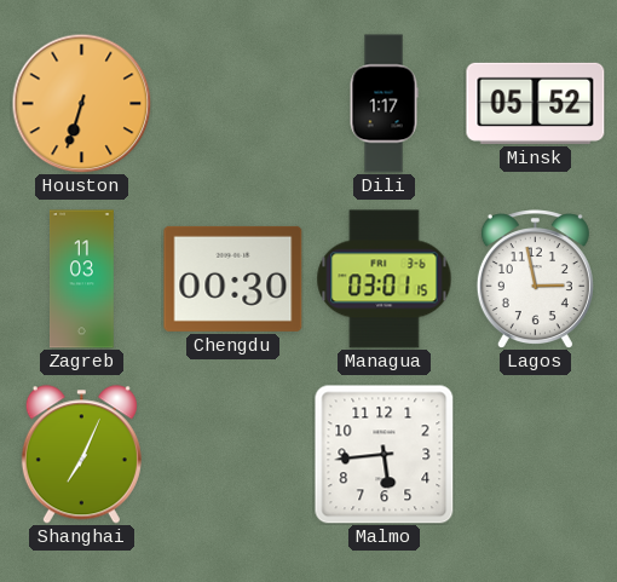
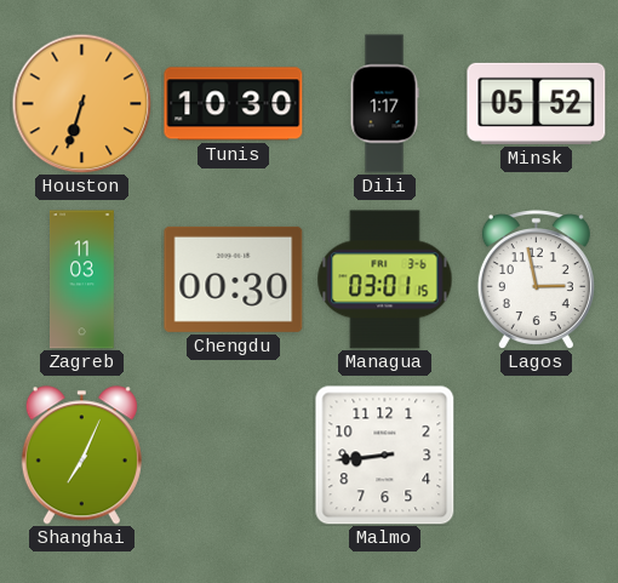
Tunis: none -> 10:30 (234, 104)
Malmo: 5:44 -> 8:44 (385, 456)
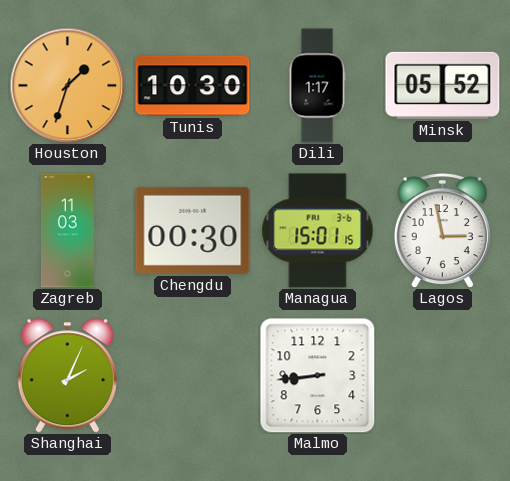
Houston: 6:33 -> 1:33 (67, 85)
Managua: 03:01 -> 15:01 (318, 231)
Shanghai: 7:04 -> 2:04 (67, 376)
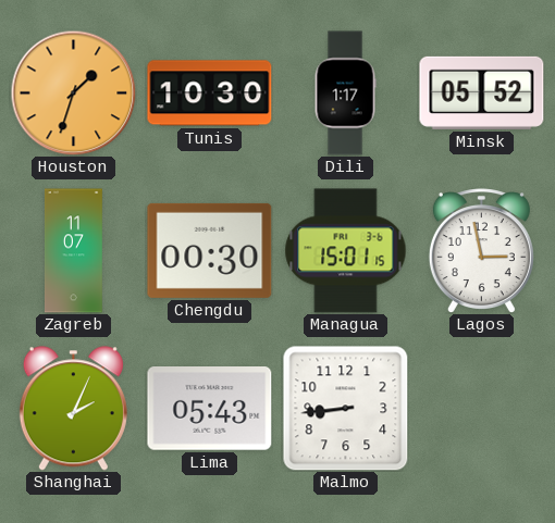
Zagreb: 11:03 -> 11:07 (73, 251)
Lima: none -> 05:43 (210, 409)
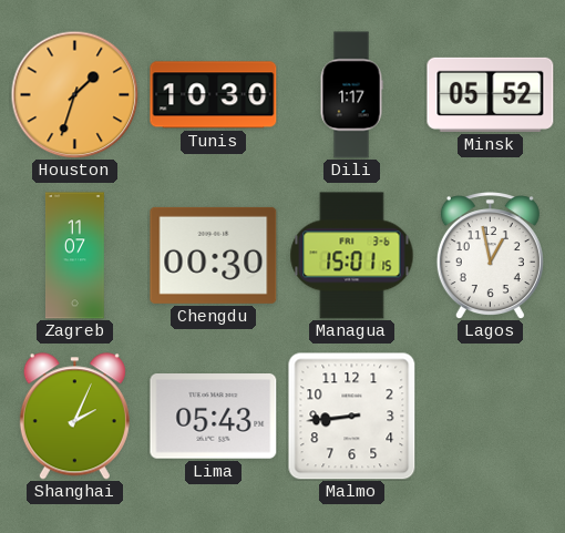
Lagos: 2:58 -> 12:58 (490, 256)
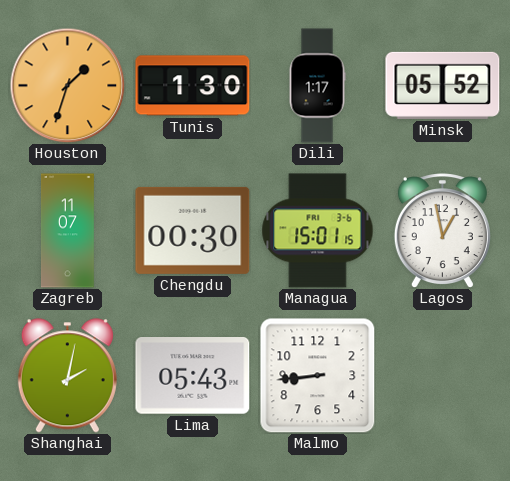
Tunis: 10:30 -> 1:30 (193, 86)
Shanghai: 2:04 -> 2:02 (67, 376)
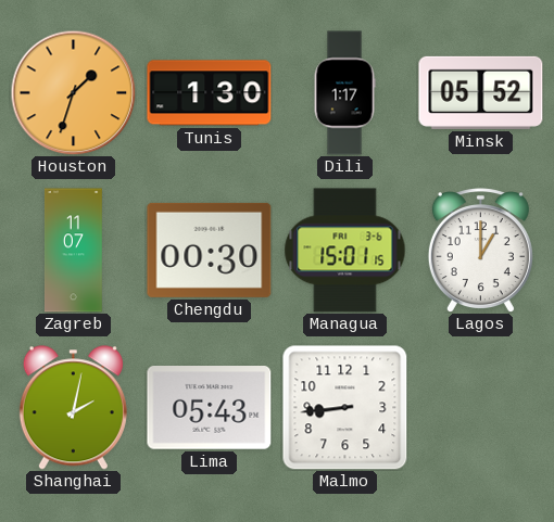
Lagos: 12:58 -> 1:00 (480, 251)
